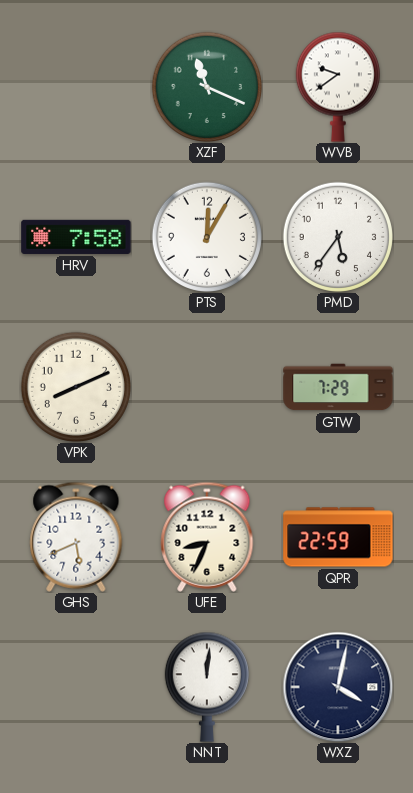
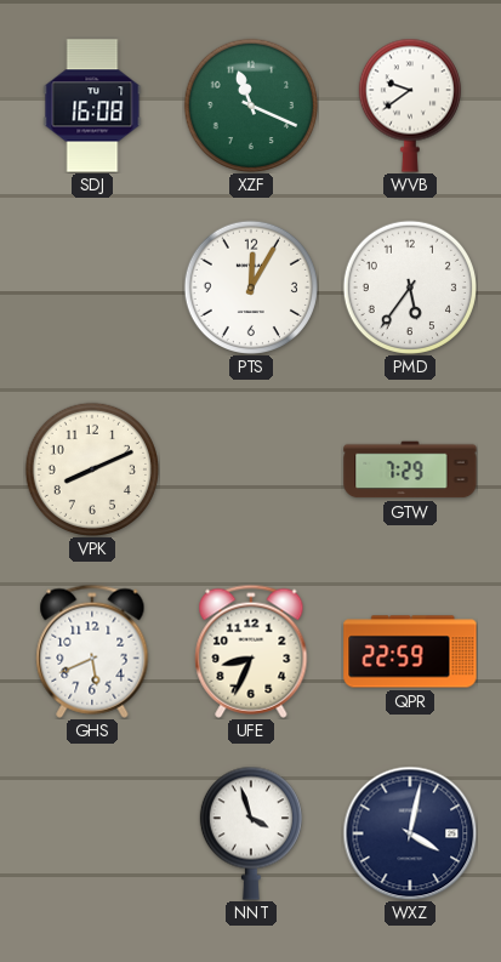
SDJ: none -> 16:08 (92, 106)
HRV: 7:58 -> none (76, 237)
NNT: 12:01 -> 3:57 (251, 833)
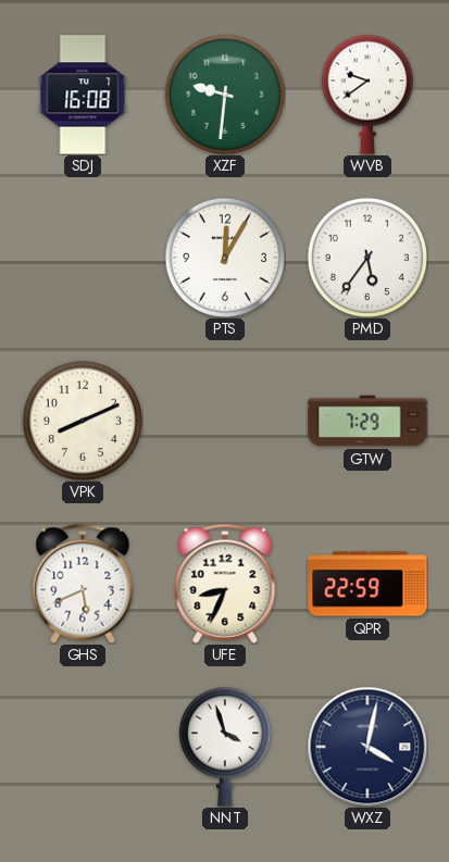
XZF: 11:19 -> 9:31 (224, 93)
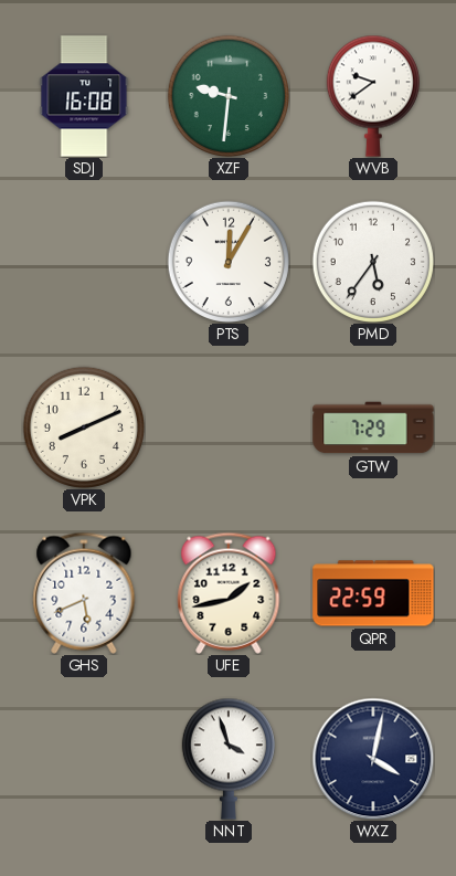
UFE: 8:34 -> 1:43 (229, 593)
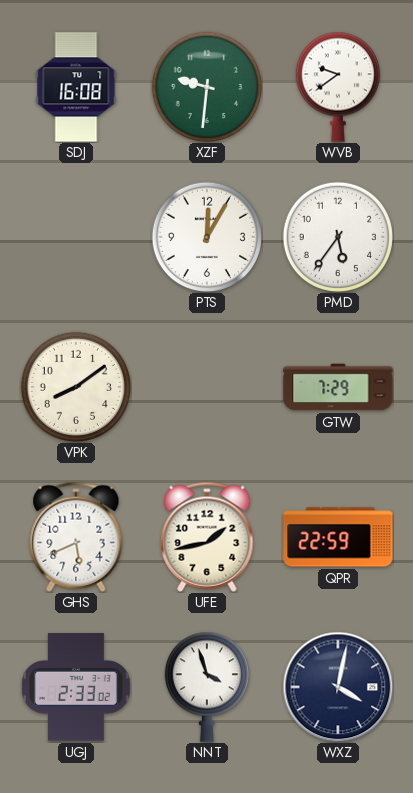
VPK: 8:11 -> 8:09 (75, 386)
UGJ: none -> 2:33 (76, 687)
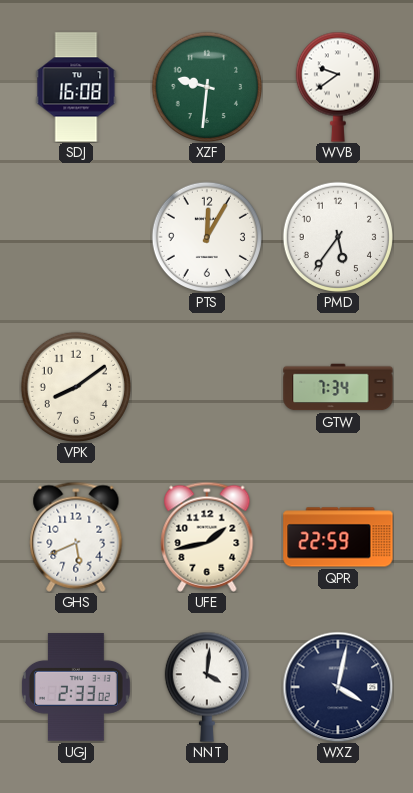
GTW: 7:29 -> 7:34 (338, 387)
NNT: 3:57 -> 4:01 (207, 687)
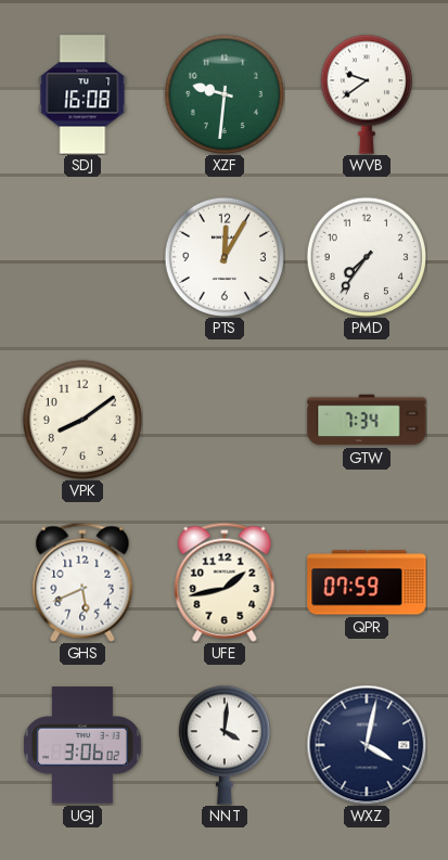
PMD: 5:36 -> 7:36 (366, 256)
QPR: 22:59 -> 07:59 (367, 582)
UGJ: 2:33 -> 3:06 (82, 745)
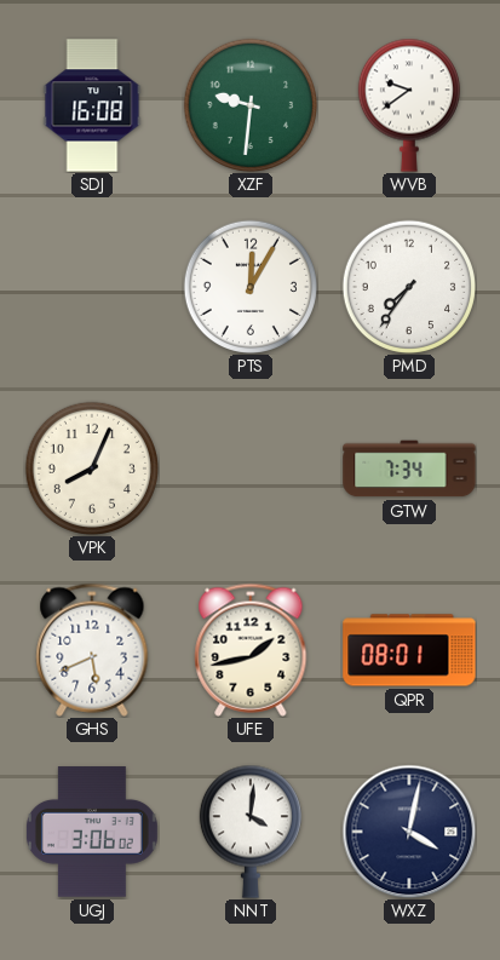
VPK: 8:09 -> 8:04 (91, 467)
QPR: 07:59 -> 08:01 (409, 650)
